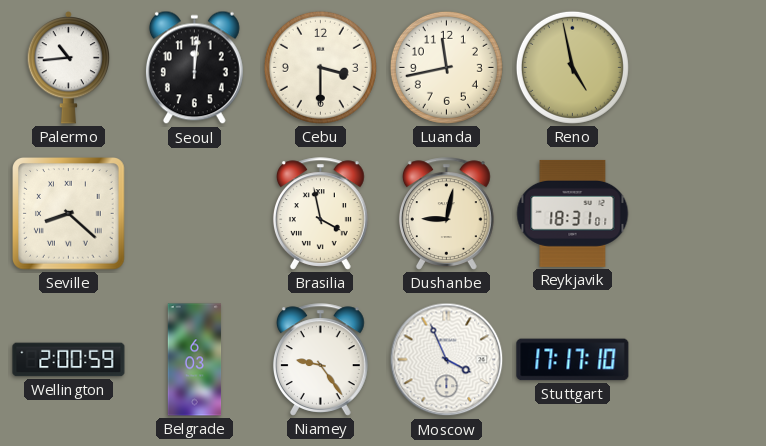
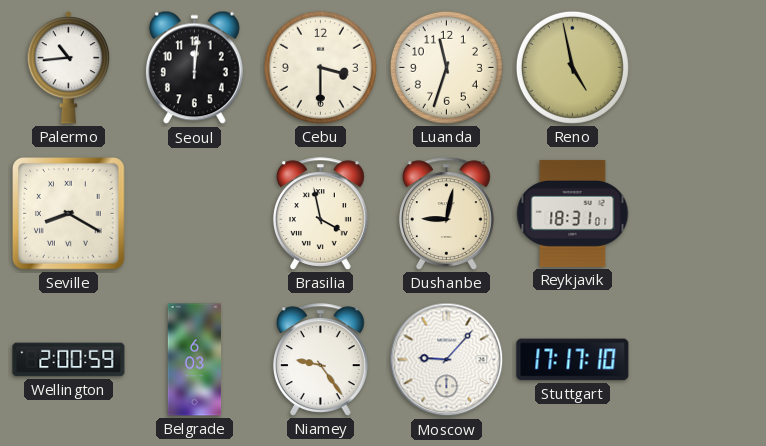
Luanda: 11:43 -> 11:33 (446, 67)
Seville: 8:22 -> 8:20 (69, 214)
Moscow: 3:56 -> 9:07 (447, 360)
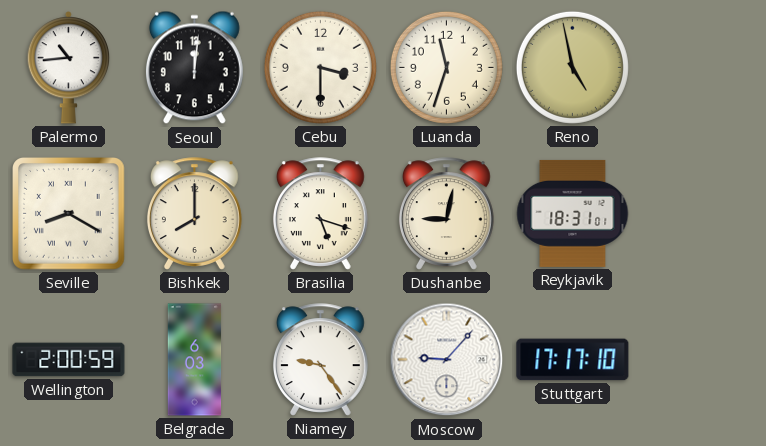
Bishkek: none -> 8:00 (194, 214)
Brasilia: 3:58 -> 5:18 (320, 214)
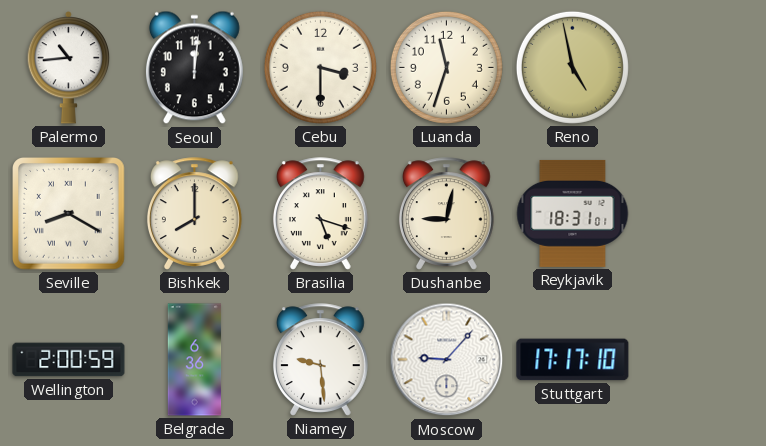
Belgrade: 6:03 -> 6:36 (195, 360)
Niamey: 9:24 -> 9:29 (320, 360)
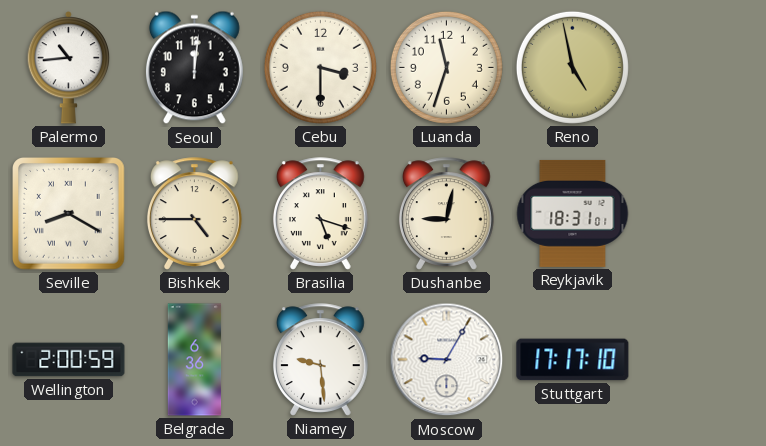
Bishkek: 8:00 -> 4:45 (194, 214)
Moscow: 9:07 -> 9:05 (447, 360)
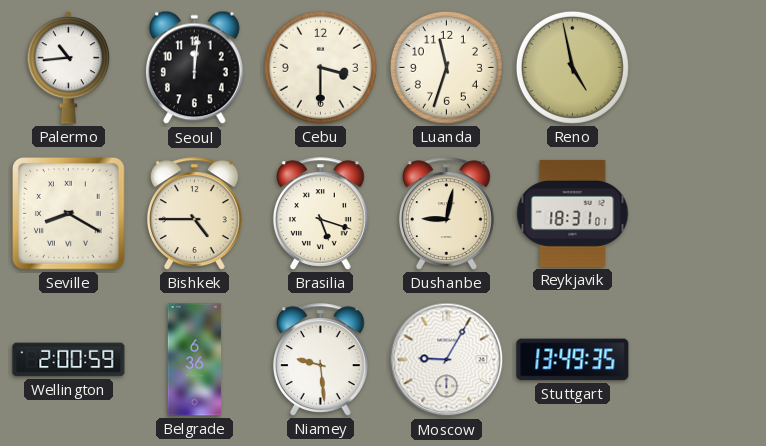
Stuttgart: 17:17 -> 13:49 (573, 360)
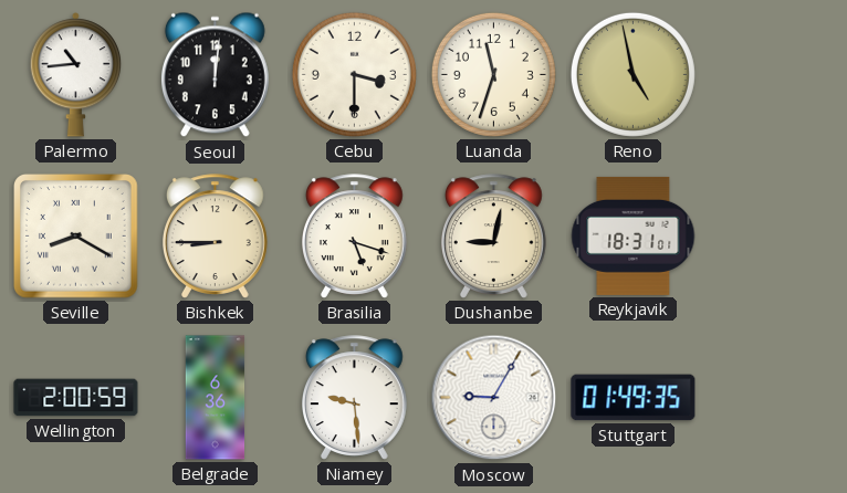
Bishkek: 4:45 -> 8:45 (215, 237)
Stuttgart: 13:49 -> 01:49 (634, 398)
